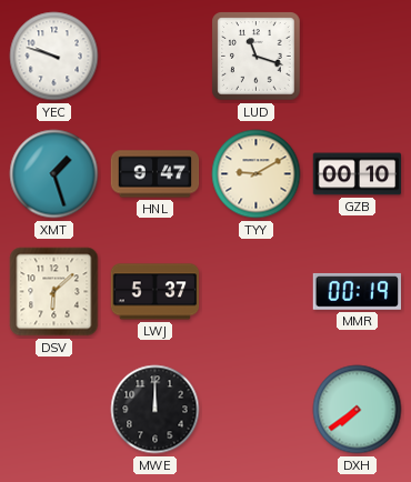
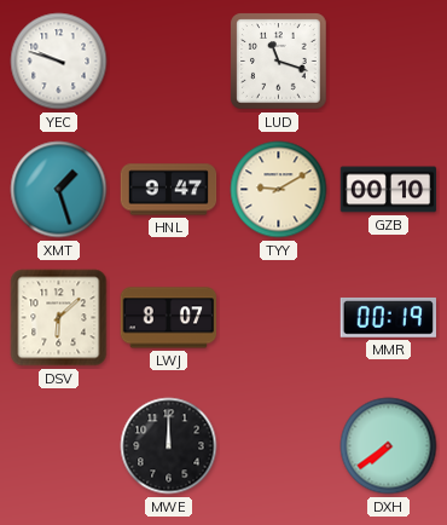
LWJ: 5:37 -> 8:07 (169, 318)
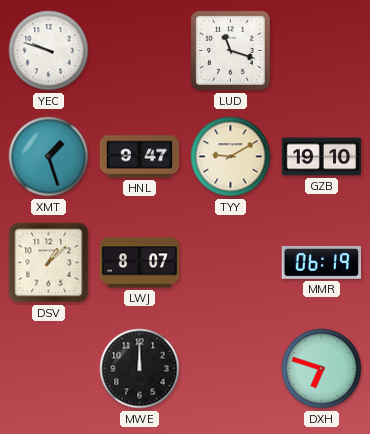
GZB: 00:10 -> 19:10 (322, 157)
DSV: 6:08 -> 1:08 (49, 263)
MMR: 00:19 -> 06:19 (322, 262)
DXH: 7:39 -> 6:48 (322, 369)
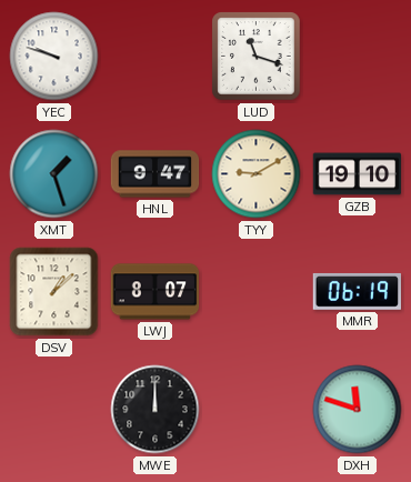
DXH: 6:48 -> 11:48 (358, 410)
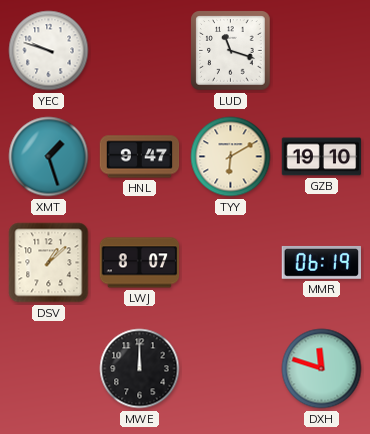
TYY: 9:10 -> 6:10 (231, 157)
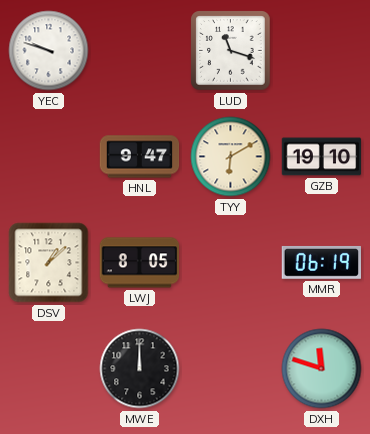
XMT: 1:27 -> none (49, 157)
LWJ: 8:07 -> 8:05 (140, 263)
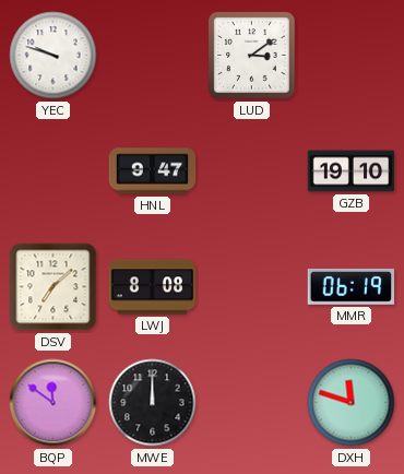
LUD: 11:18 -> 3:09 (252, 56)
TYY: 6:10 -> none (231, 157)
DSV: 1:08 -> 7:08 (54, 287)
LWJ: 8:05 -> 8:08 (153, 287)
BQP: none -> 11:51 (54, 403)
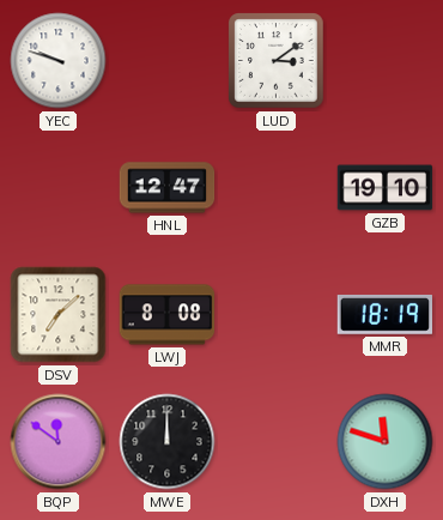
HNL: 9:47 -> 12:47 (168, 188)
MMR: 06:19 -> 18:19 (386, 314)
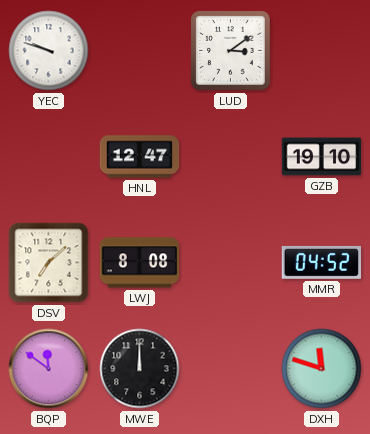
MMR: 18:19 -> 04:52 (322, 262)
